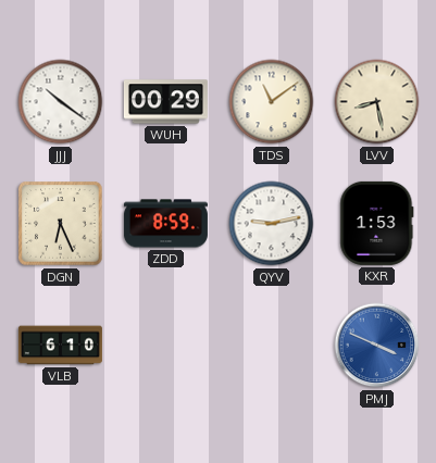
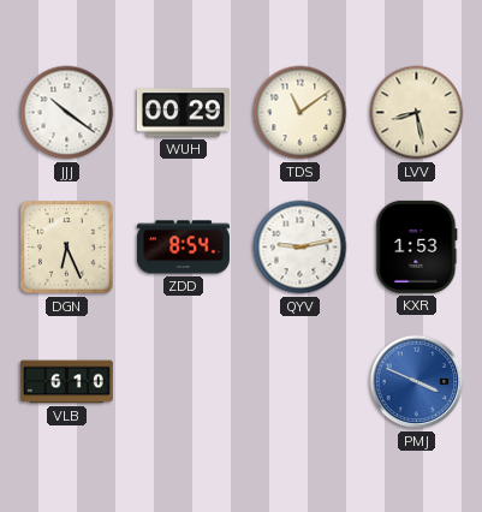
ZDD: 8:59 -> 8:54 (183, 248)
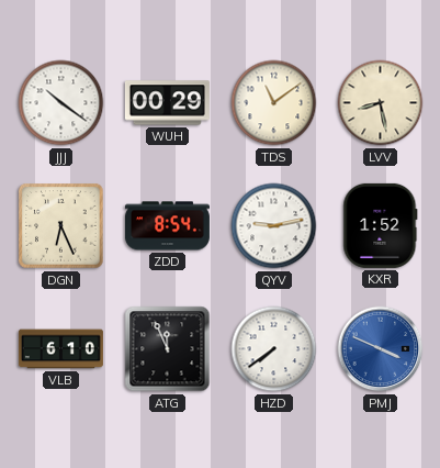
KXR: 1:53 -> 1:52 (381, 225)
ATG: none -> 11:56 (168, 349)
HZD: none -> 7:39 (274, 349)
